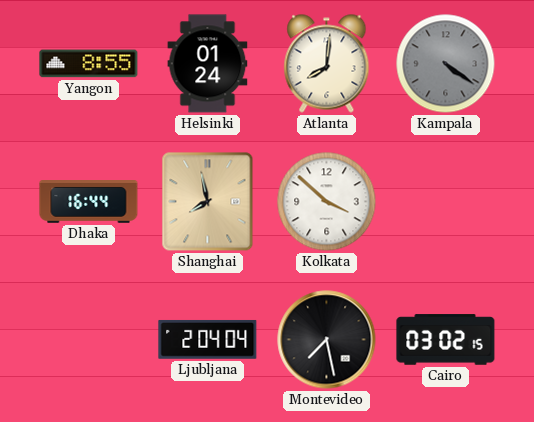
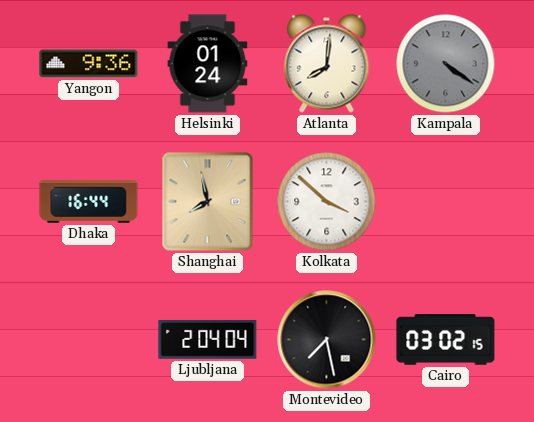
Yangon: 8:55 -> 9:36 (89, 64)
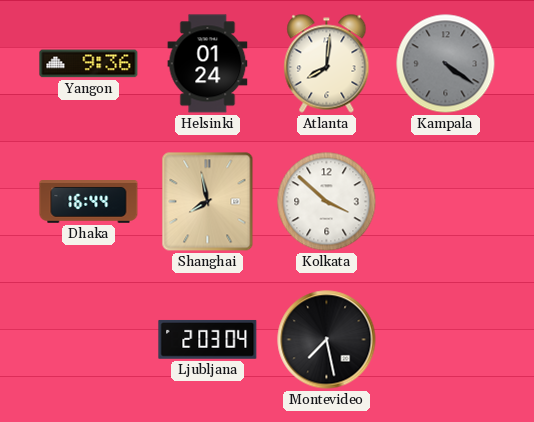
Ljubljana: 2:04 -> 2:03 (208, 339)
Cairo: 03:02 -> none (446, 340)
